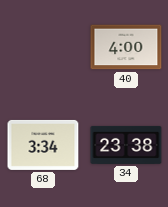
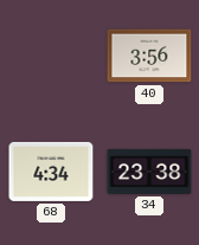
40: 4:00 -> 3:56 (149, 56)
68: 3:34 -> 4:34 (51, 172)
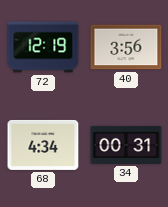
72: none -> 12:19 (43, 47)
34: 23:38 -> 00:31 (126, 145)
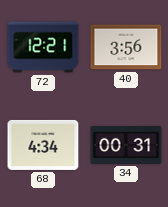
72: 12:19 -> 12:21 (43, 47)
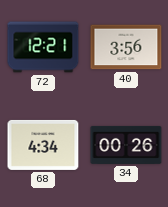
34: 00:31 -> 00:26 (126, 145)
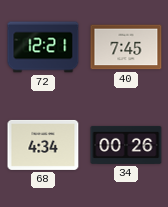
40: 3:56 -> 7:45 (126, 47)
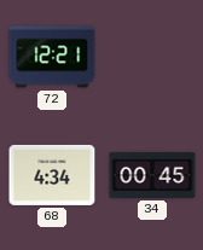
40: 7:45 -> none (126, 47)
34: 00:26 -> 00:45 (152, 175)
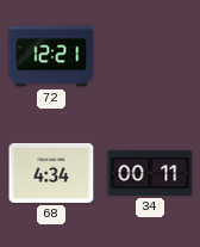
34: 00:45 -> 00:11 (150, 173)
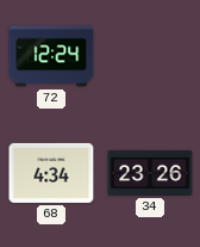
72: 12:21 -> 12:24 (51, 56)
34: 00:11 -> 23:26 (150, 173)
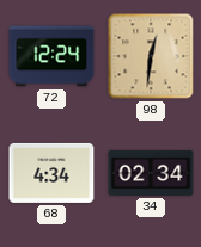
98: none -> 12:31 (151, 56)
34: 23:26 -> 02:34 (151, 173)
